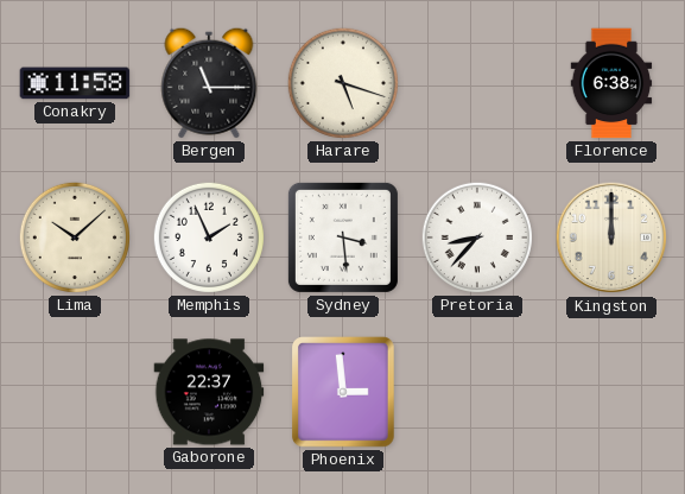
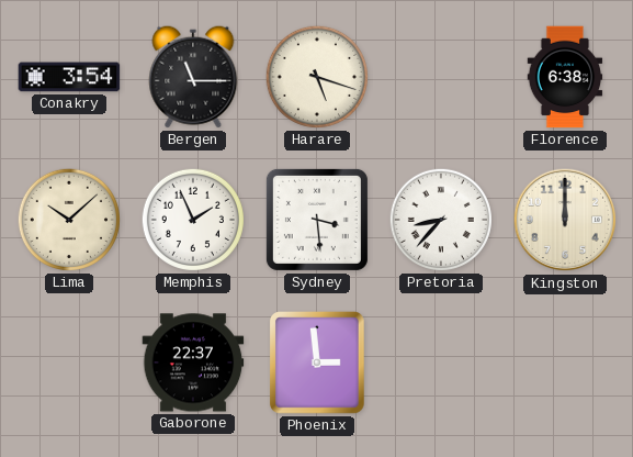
Conakry: 11:58 -> 3:54 (69, 77)
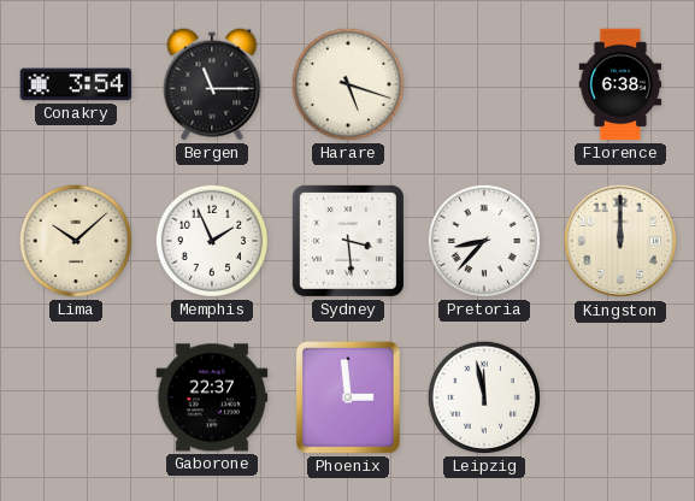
Leipzig: none -> 11:58 (484, 397)
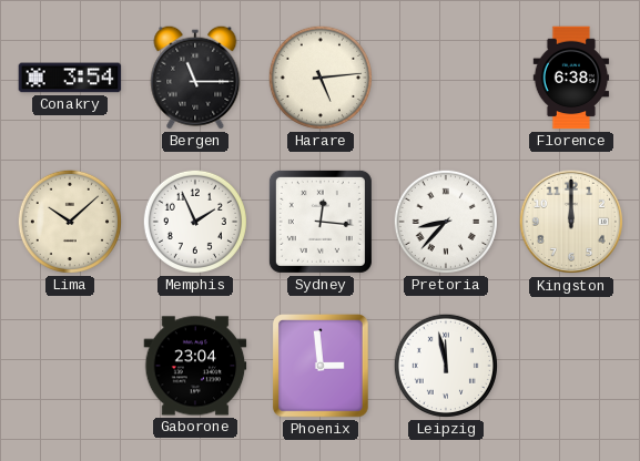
Harare: 5:18 -> 5:14 (321, 78)
Sydney: 3:29 -> 12:16 (321, 222)
Gaborone: 22:37 -> 23:04 (195, 366)
